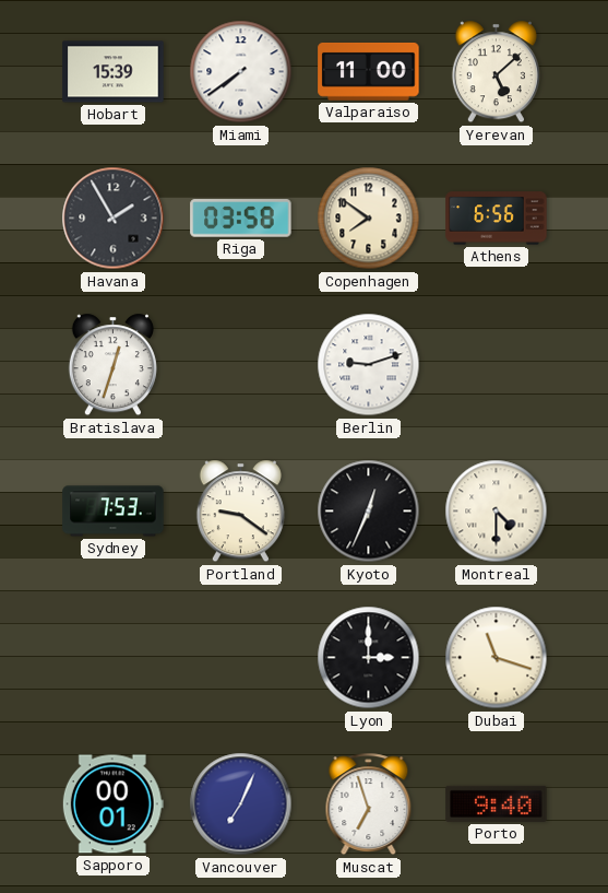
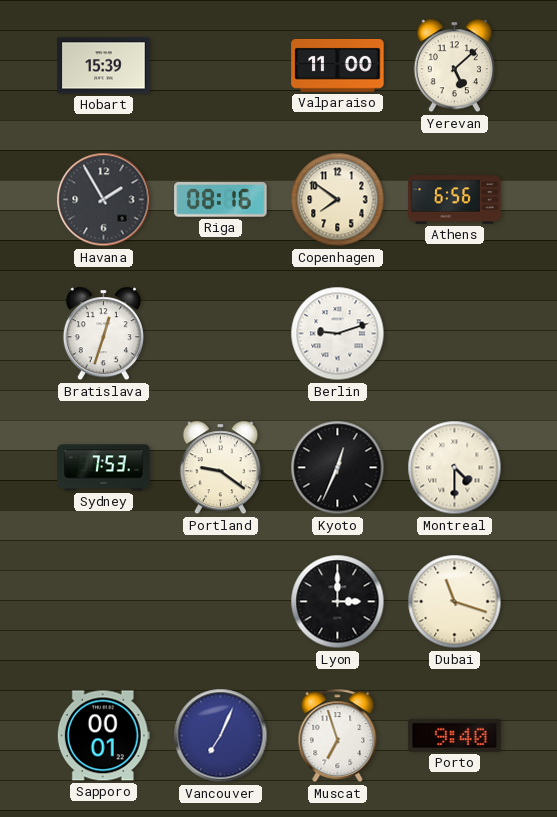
Miami: 7:39 -> none (241, 72)
Riga: 03:58 -> 08:16 (221, 200)
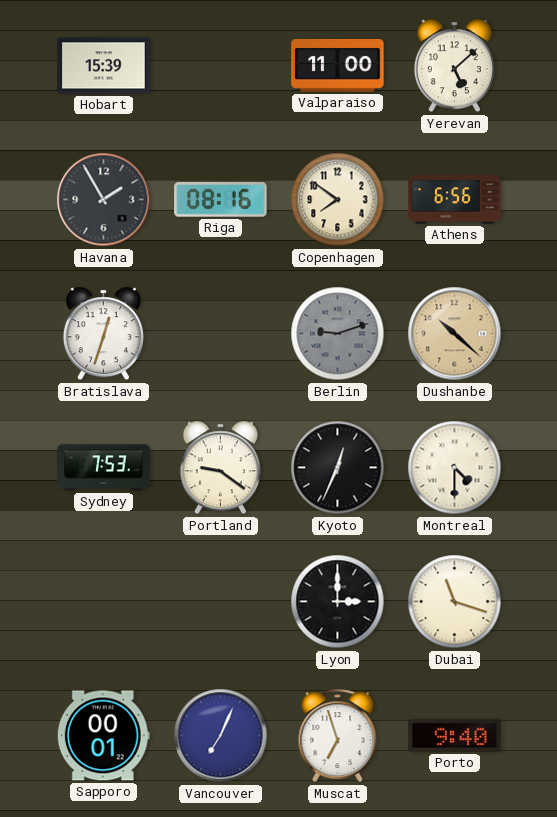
Berlin dial: white -> grey (338, 334)
Dushanbe: none -> 10:22 (455, 334)
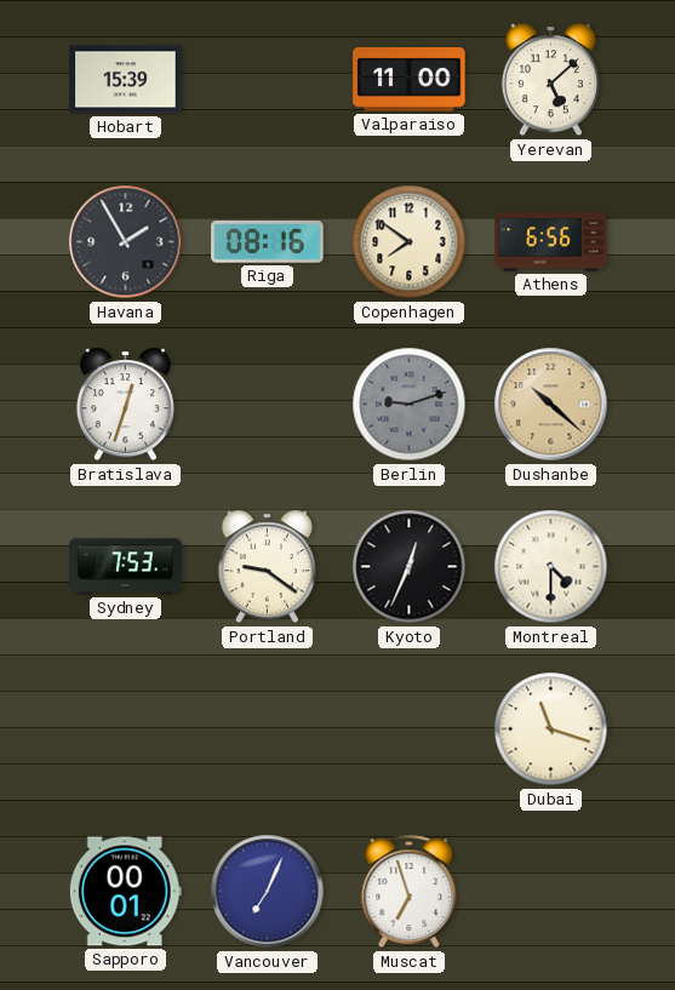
Lyon: 3:00 -> none (338, 602)
Porto: 9:40 -> none (455, 735)
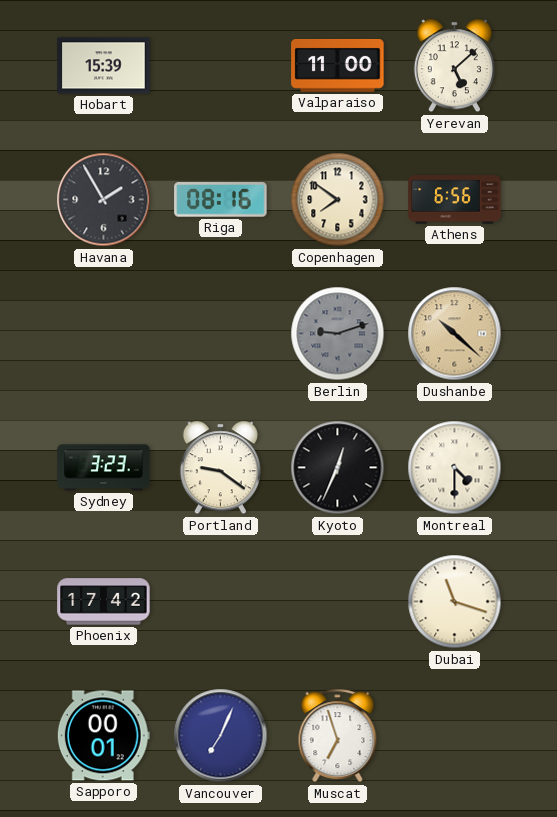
Bratislava: 12:33 -> none (125, 405)
Sydney: 7:53 -> 3:23 (104, 468)
Phoenix: none -> 17:42 (104, 602)
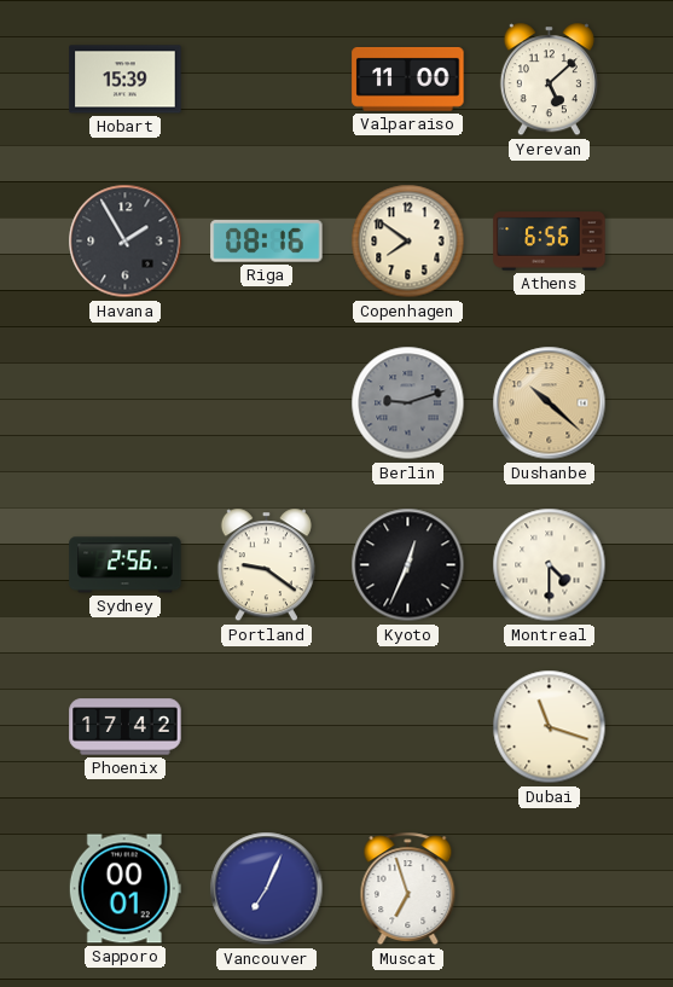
Sydney: 3:23 -> 2:56 (126, 565)
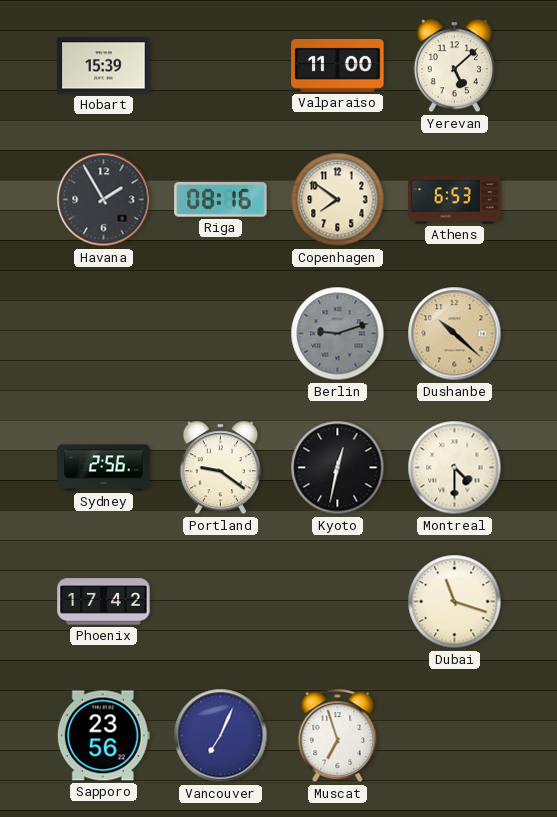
Athens: 6:56 -> 6:53 (455, 200)
Kyoto: 12:34 -> 12:32 (338, 468)
Sapporo: 00:01 -> 23:56 (103, 736)
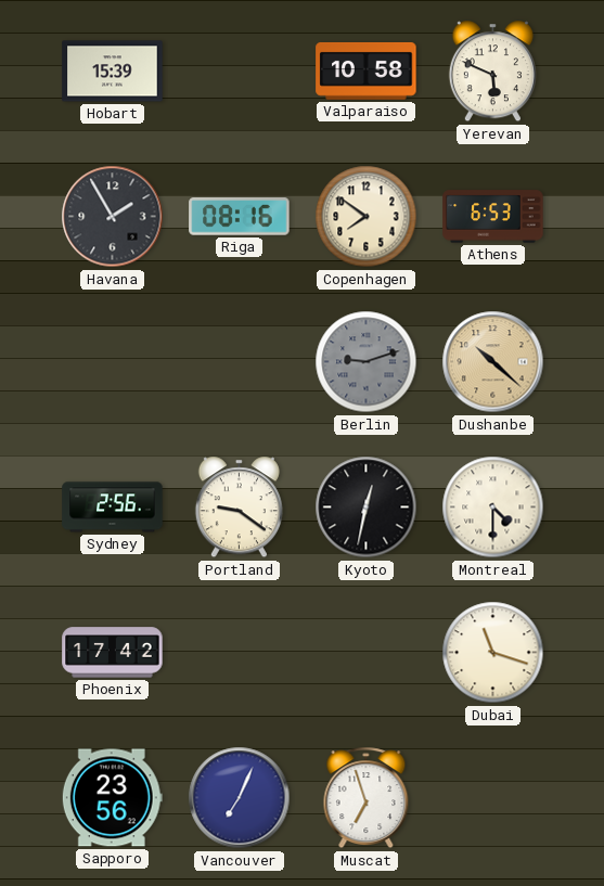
Valparaiso: 11:00 -> 10:58 (367, 70)
Yerevan: 5:08 -> 5:49 (492, 72)
